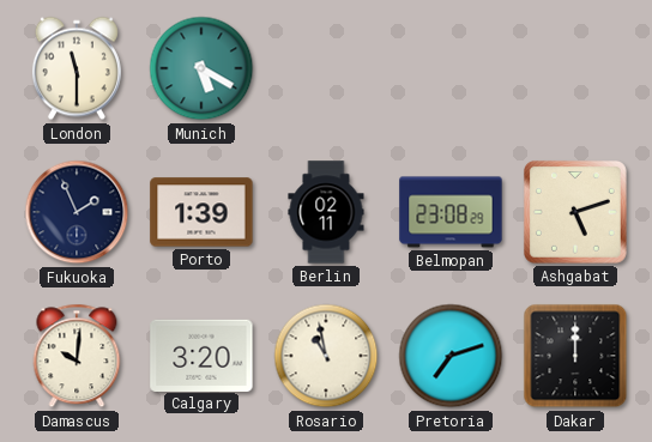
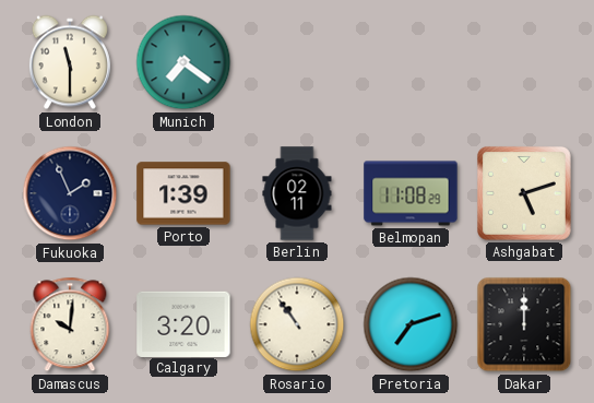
Munich: 5:20 -> 7:21 (183, 62)
Belmopan: 23:08 -> 11:08 (411, 193)
Rosario: 10:58 -> 10:54 (297, 324)
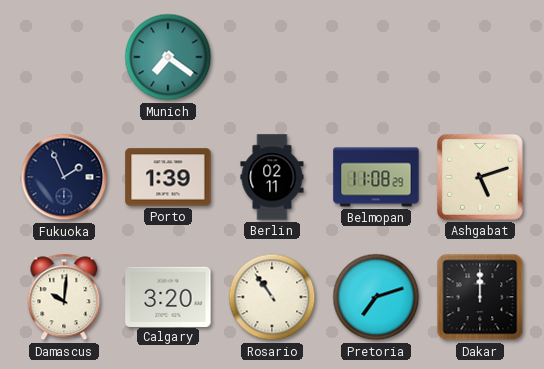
London: 11:30 -> none (70, 62)
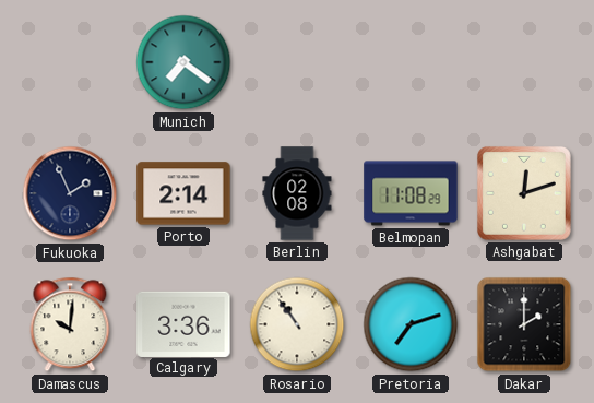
Porto: 1:39 -> 2:14 (183, 193)
Berlin: 02:11 -> 02:08 (297, 193)
Ashgabat: 5:12 -> 12:12 (524, 193)
Calgary: 3:20 -> 3:36 (183, 323)
Dakar: 12:00 -> 2:00 (524, 324)
